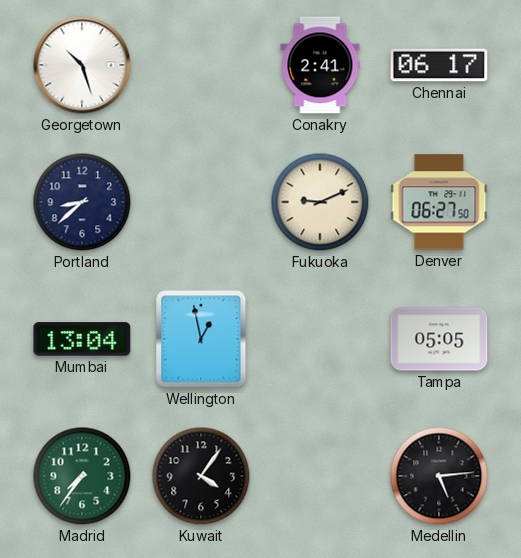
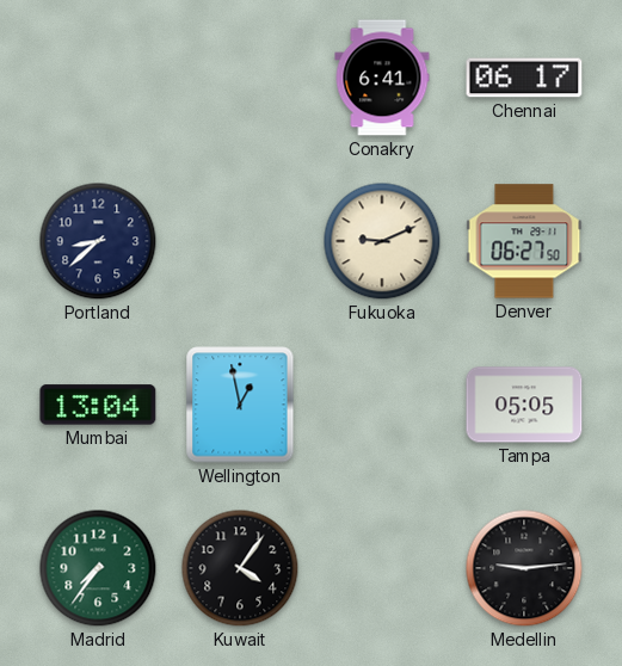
Georgetown: 10:27 -> none (82, 65)
Conakry: 2:41 -> 6:41 (382, 78)
Medellin: 5:14 -> 9:14 (524, 568)
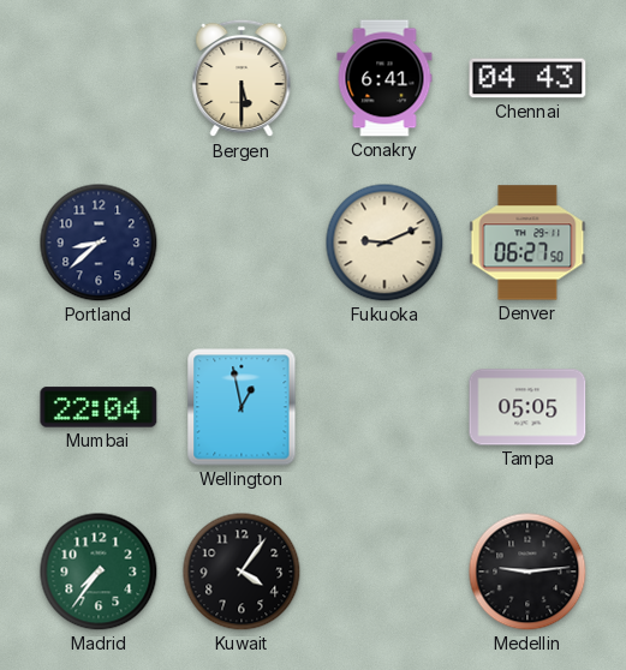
Bergen: none -> 5:30 (242, 78)
Chennai: 06:17 -> 04:43 (527, 78)
Mumbai: 13:04 -> 22:04 (99, 407)
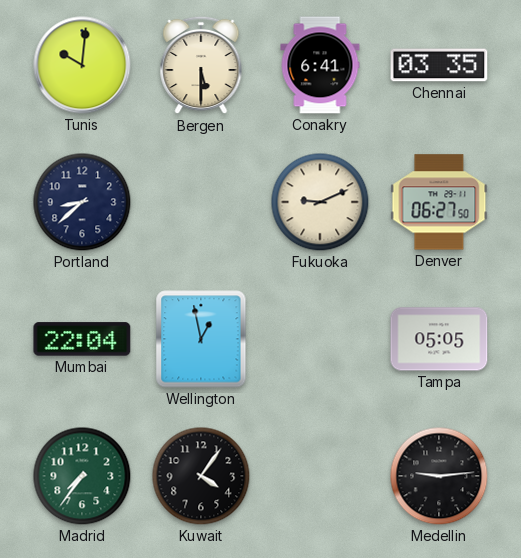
Tunis: none -> 10:01 (82, 65)
Chennai: 04:43 -> 03:35 (439, 65)
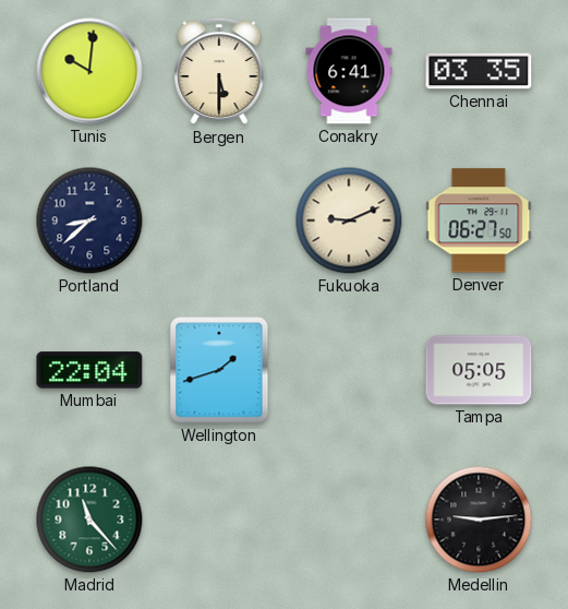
Wellington: 12:58 -> 1:42 (219, 370)
Madrid: 7:36 -> 11:23 (89, 520)
Kuwait: 4:06 -> none (201, 476)
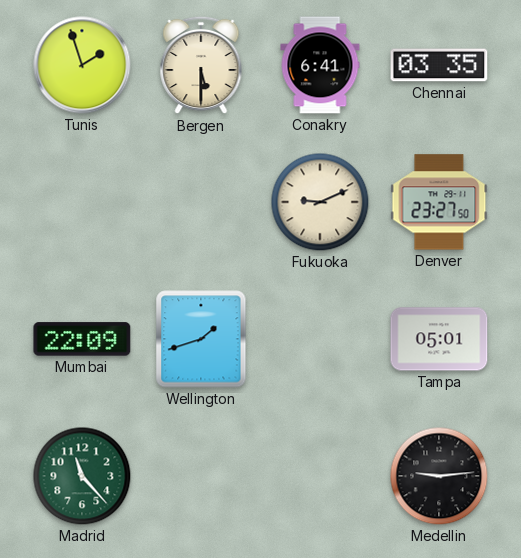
Tunis: 10:01 -> 1:57 (82, 65)
Portland: 8:38 -> none (89, 220)
Denver: 06:27 -> 23:27 (439, 202)
Mumbai: 22:04 -> 22:09 (82, 339)
Tampa: 05:05 -> 05:01 (439, 339)
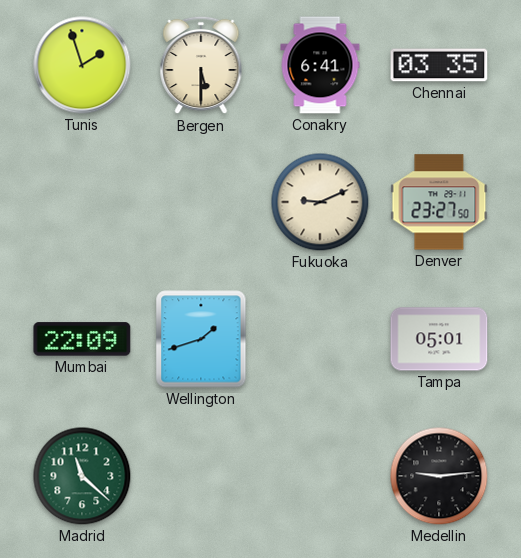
Madrid: 11:23 -> 11:22 (82, 476)
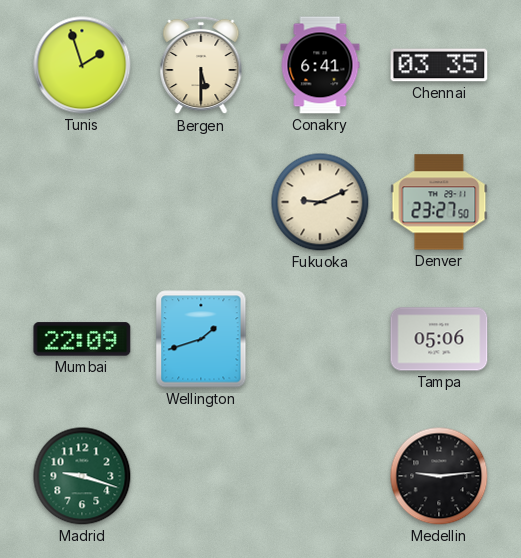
Tampa: 05:01 -> 05:06 (439, 339)
Madrid: 11:22 -> 9:18 (82, 476)
